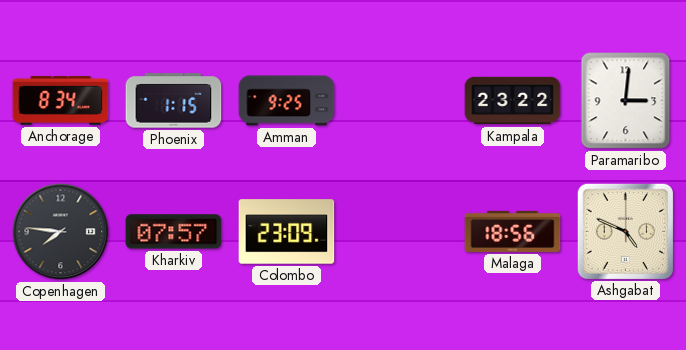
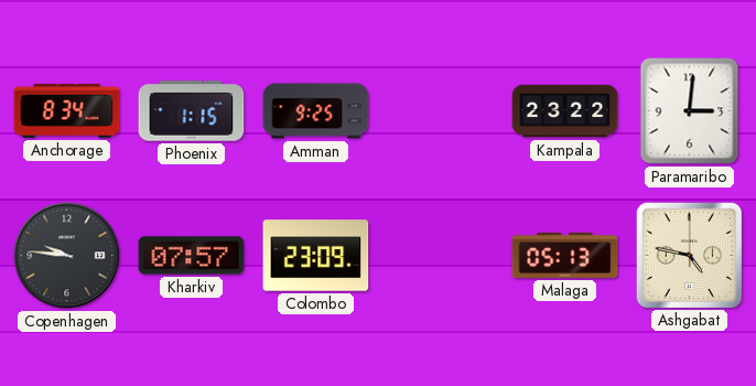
Copenhagen: 7:46 -> 9:46 (67, 256)
Malaga: 18:56 -> 05:13 (565, 255)
Ashgabat: 4:49 -> 4:47 (689, 255)
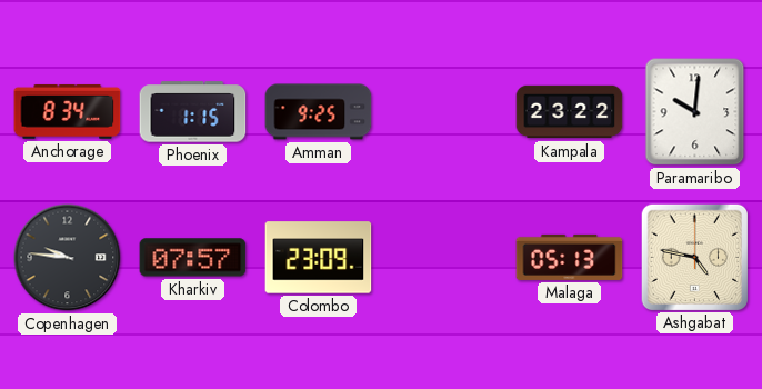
Paramaribo: 3:01 -> 10:01 (695, 112)
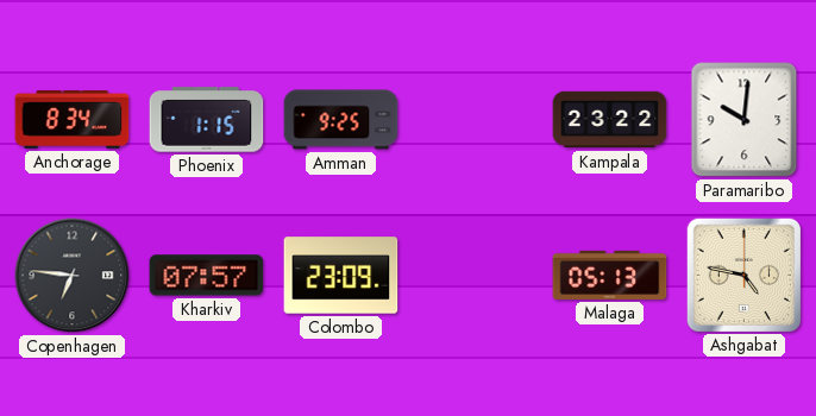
Copenhagen: 9:46 -> 6:46 (73, 276)
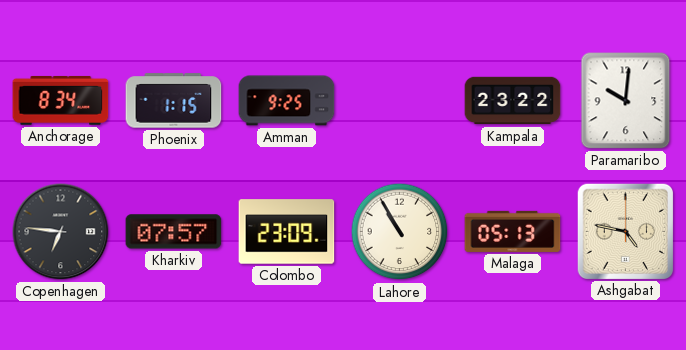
Lahore: none -> 10:55 (400, 232)
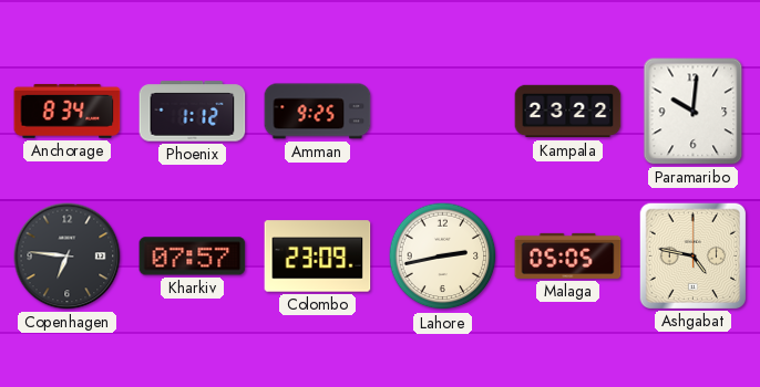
Phoenix: 1:15 -> 1:12 (193, 112)
Lahore: 10:55 -> 2:43 (443, 257)
Malaga: 05:13 -> 05:05 (568, 255)
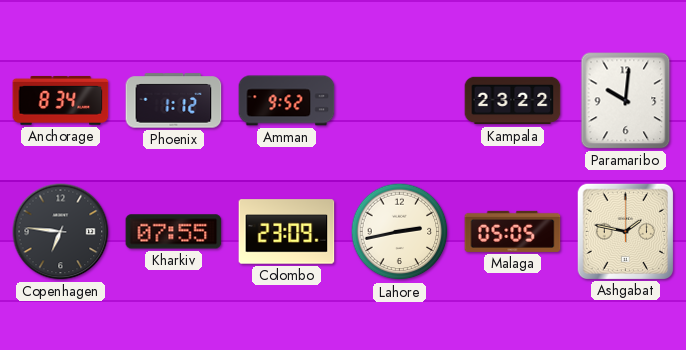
Amman: 9:25 -> 9:52 (287, 101)
Kharkiv: 07:57 -> 07:55 (174, 232)
Ashgabat: 4:47 -> 1:47 (625, 231)
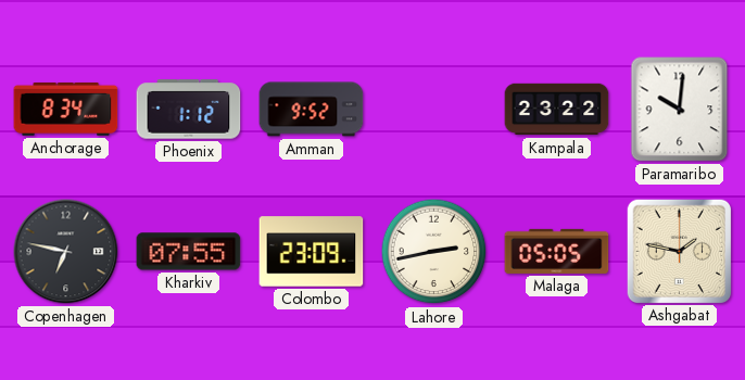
Copenhagen: 6:46 -> 6:47 (66, 252)
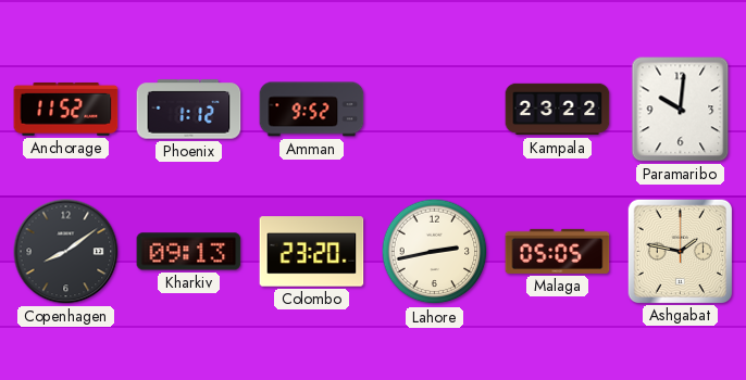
Anchorage: 8:34 -> 11:52 (66, 109)
Copenhagen: 6:47 -> 8:09 (66, 252)
Kharkiv: 07:55 -> 09:13 (189, 252)
Colombo: 23:09 -> 23:20 (312, 252)
